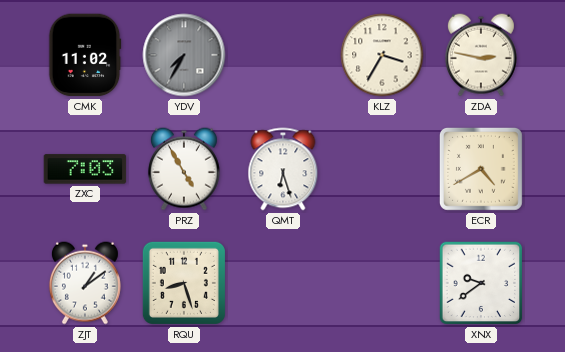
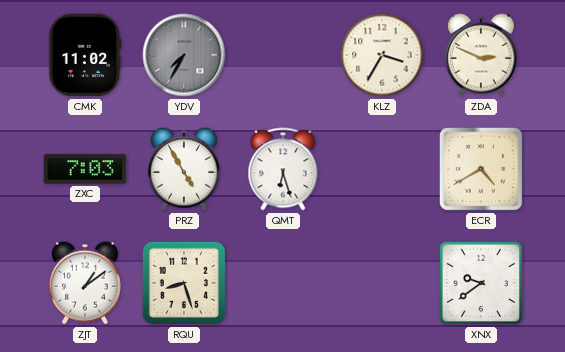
ZDA: 2:47 -> 2:49 (481, 55)
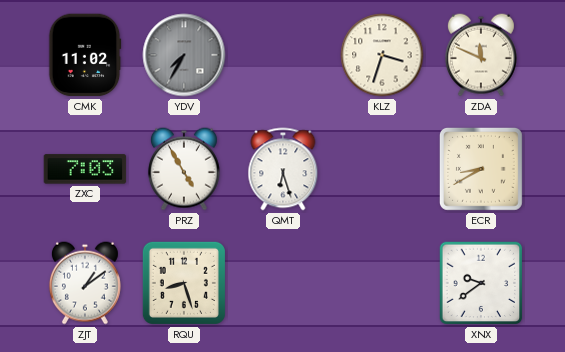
KLZ: 3:35 -> 3:33 (382, 55)
ZDA: 2:49 -> 11:49 (481, 55)
ECR: 4:40 -> 8:40 (481, 169)
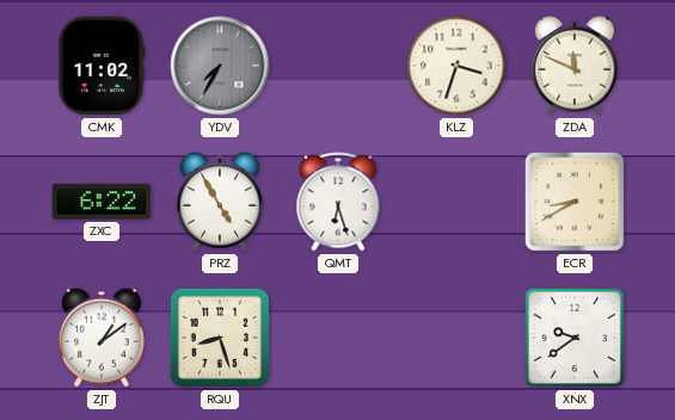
ZXC: 7:03 -> 6:22 (102, 202)
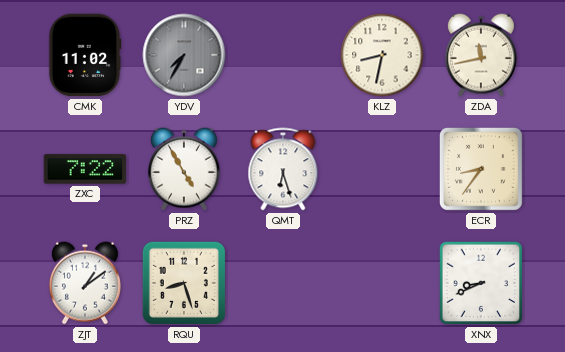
KLZ: 3:33 -> 8:32 (382, 55)
ZDA: 11:49 -> 11:43 (481, 55)
ZXC: 6:22 -> 7:22 (85, 169)
ECR: 8:40 -> 8:36 (481, 169)
XNX: 9:39 -> 8:41 (481, 283)
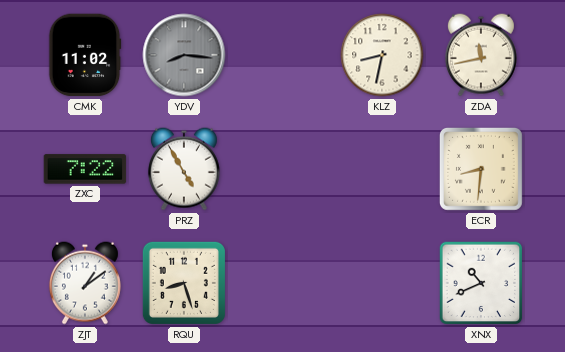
YDV: 7:35 -> 8:16 (184, 55)
QMT: 6:27 -> none (283, 169)
ECR: 8:36 -> 8:31 (481, 169)
XNX: 8:41 -> 10:41 (481, 283)
